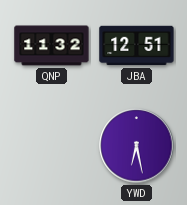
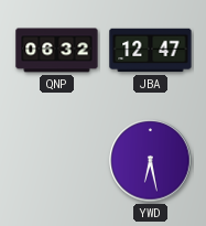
QNP: 11:32 -> 06:32 (57, 51)
JBA: 12:51 -> 12:47 (151, 51)
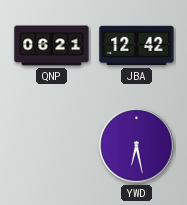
QNP: 06:32 -> 06:21 (52, 46)
JBA: 12:47 -> 12:42 (137, 46)
